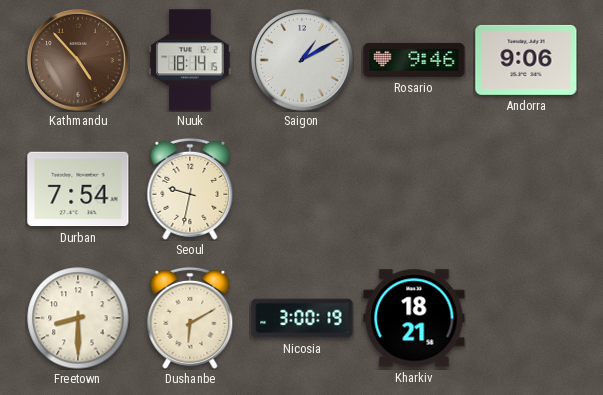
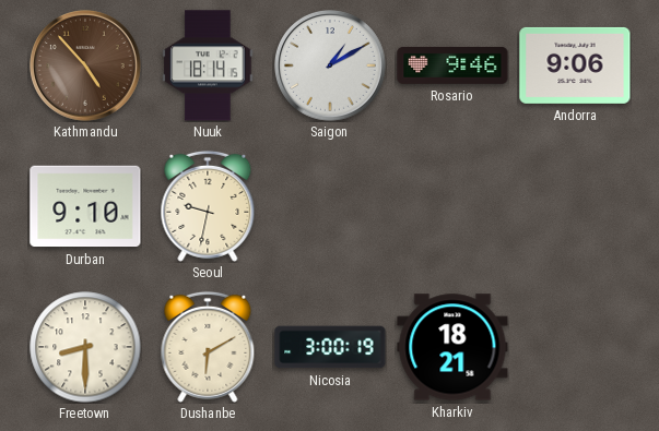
Durban: 7:54 -> 9:10 (85, 206)
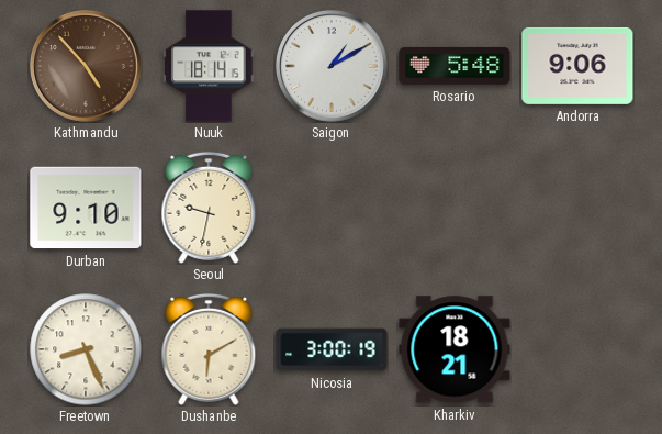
Rosario: 9:46 -> 5:48 (455, 66)
Freetown: 8:30 -> 8:26 (86, 349)
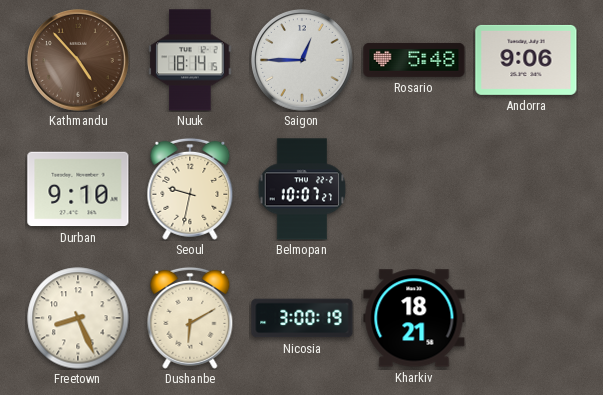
Saigon: 1:10 -> 12:45 (303, 61)
Belmopan: none -> 10:07 (302, 189)
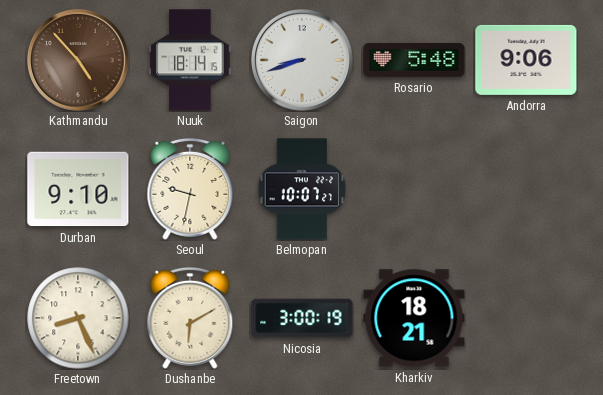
Saigon: 12:45 -> 8:42 (303, 61)
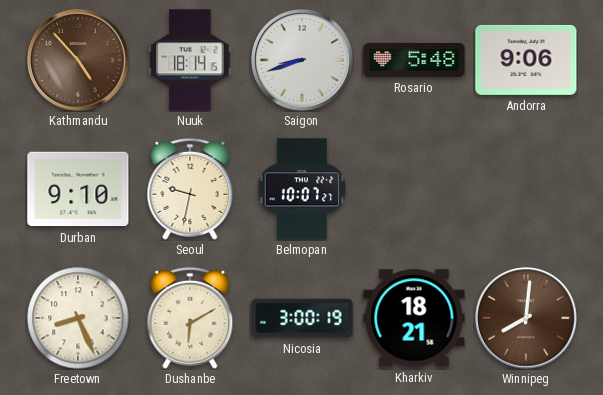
Winnipeg: none -> 8:01 (527, 319)
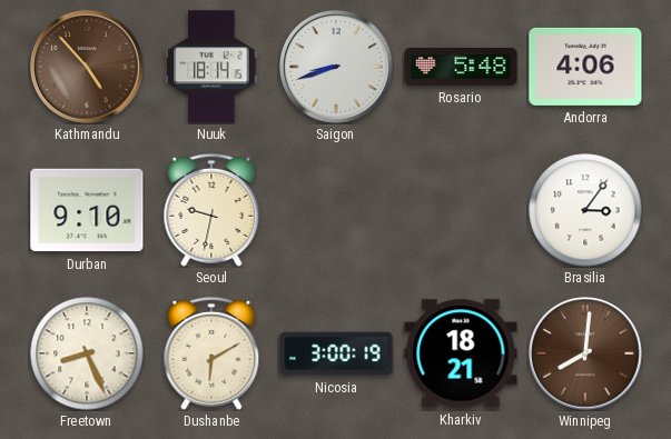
Andorra: 9:06 -> 4:06 (585, 67)
Belmopan: 10:07 -> none (302, 189)
Brasilia: none -> 3:06 (585, 210)
